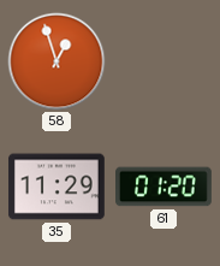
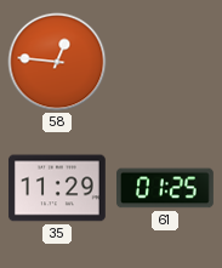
58: 12:57 -> 12:46 (57, 62)
61: 01:20 -> 01:25 (166, 188)
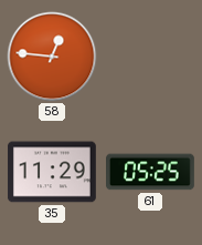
61: 01:25 -> 05:25 (151, 172)
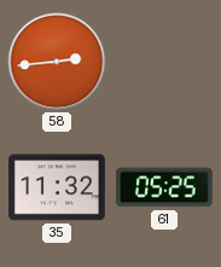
58: 12:46 -> 2:44 (57, 62)
35: 11:29 -> 11:32 (58, 187)
